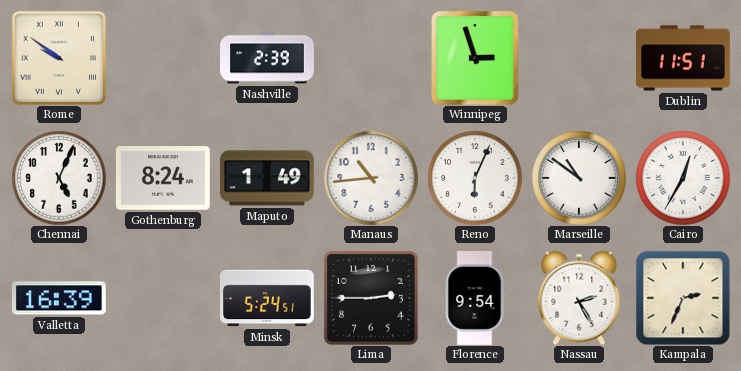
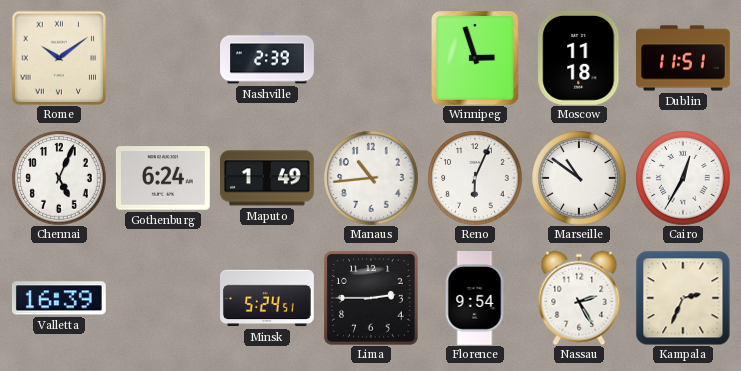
Rome: 9:51 -> 10:09 (59, 58)
Moscow: none -> 11:18 (579, 58)
Gothenburg: 8:24 -> 6:24 (163, 178)
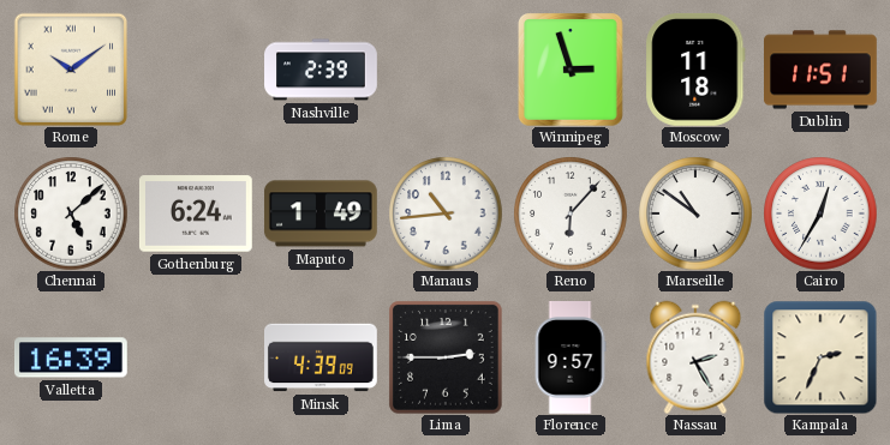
Chennai: 5:04 -> 5:08 (71, 214)
Reno: 6:04 -> 6:07 (571, 214)
Minsk: 5:24 -> 4:39 (322, 357)
Florence: 9:54 -> 9:57 (571, 359)
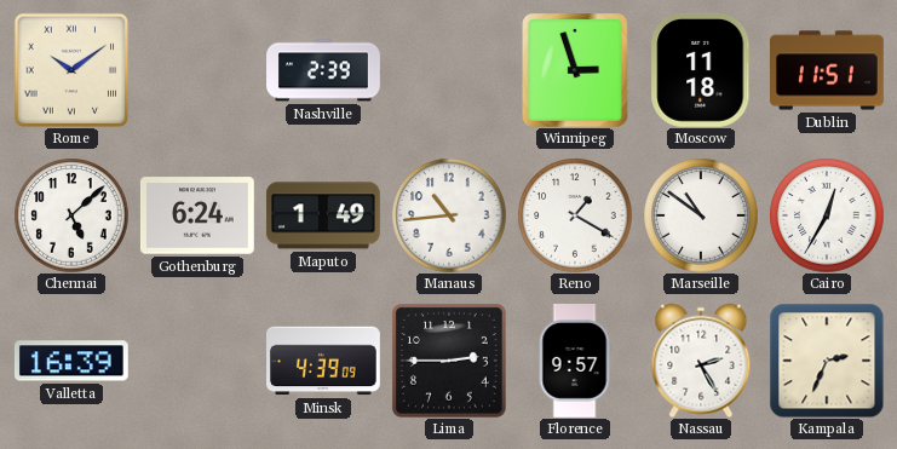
Reno: 6:07 -> 1:20 (575, 215)
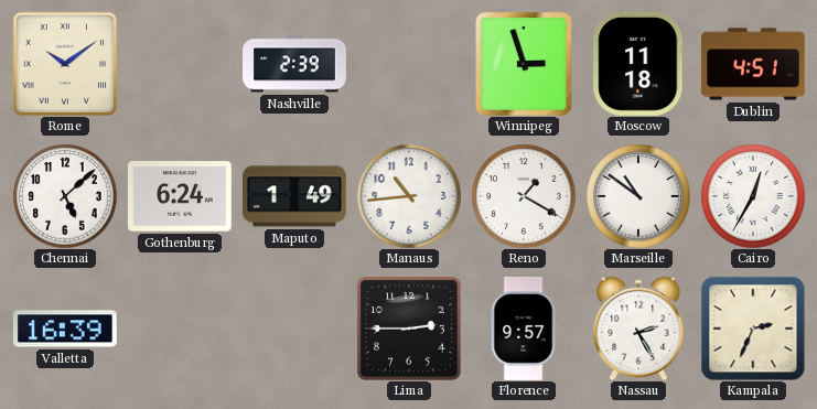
Dublin: 11:51 -> 4:51 (754, 64)
Minsk: 4:39 -> none (324, 361)
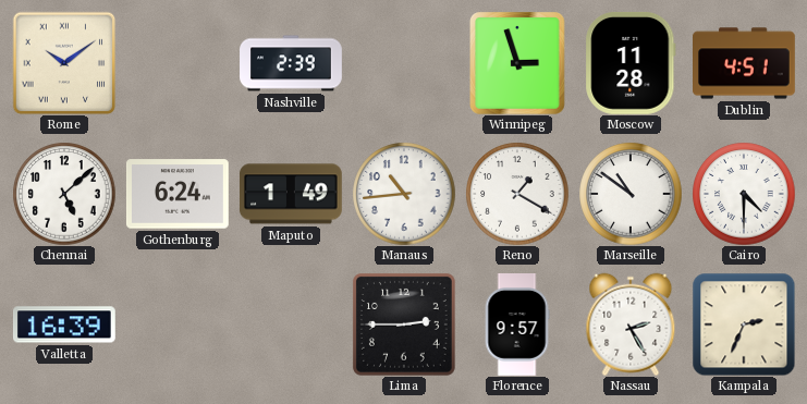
Moscow: 11:18 -> 11:28 (631, 63)
Cairo: 12:35 -> 4:30 (744, 194)
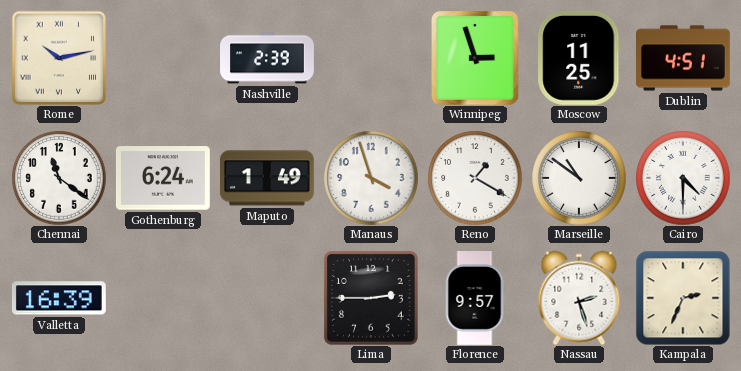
Rome: 10:09 -> 10:13 (59, 58)
Moscow: 11:28 -> 11:25 (579, 58)
Chennai: 5:08 -> 11:21 (59, 178)
Manaus: 10:44 -> 3:57 (371, 178)
Nassau: 2:25 -> 2:27 (579, 298)
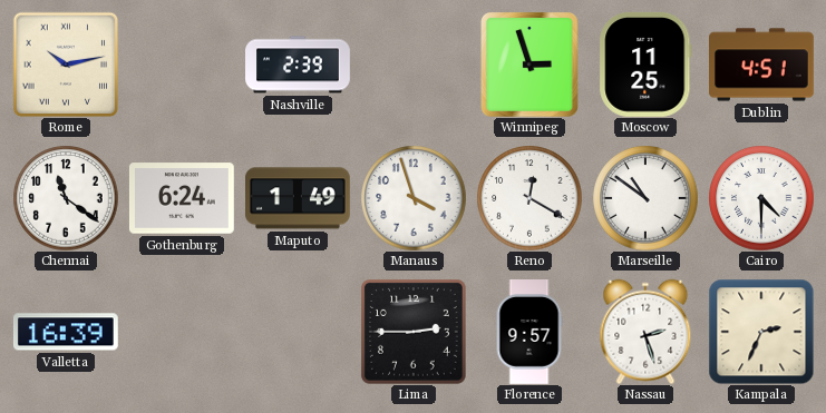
Reno: 1:20 -> 12:20 (529, 198)
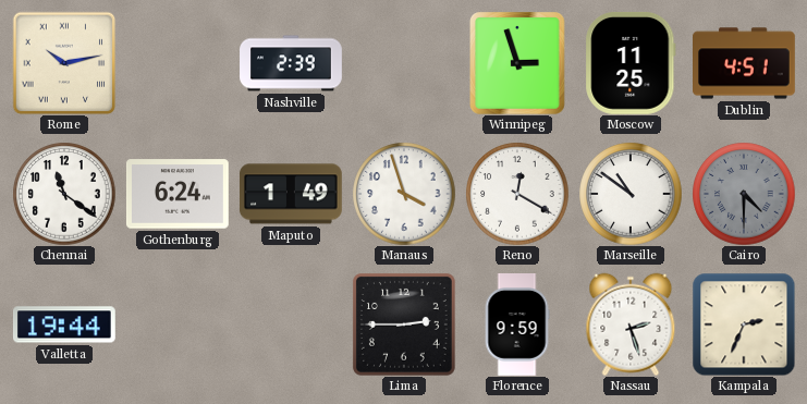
Cairo dial: white -> grey (744, 194)
Valletta: 16:39 -> 19:44 (64, 325)
Florence: 9:57 -> 9:59 (517, 326)
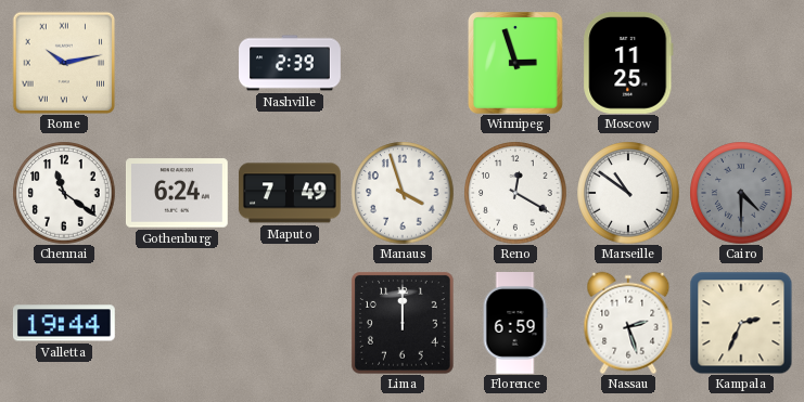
Dublin: 4:51 -> none (745, 63)
Maputo: 1:49 -> 7:49 (290, 193)
Lima: 2:45 -> 12:00 (403, 323)
Florence: 9:59 -> 6:59 (515, 324)
